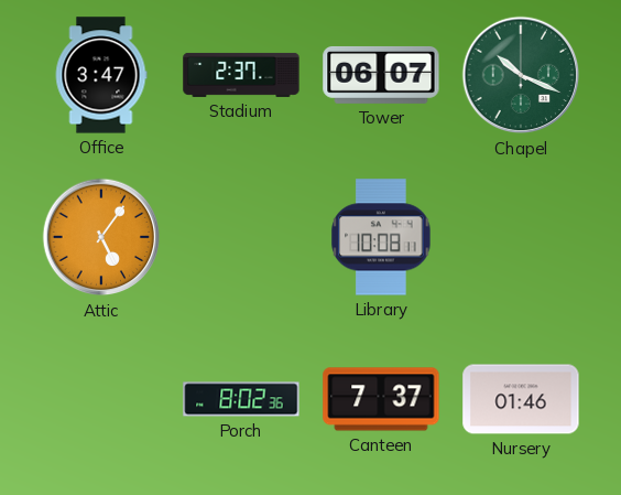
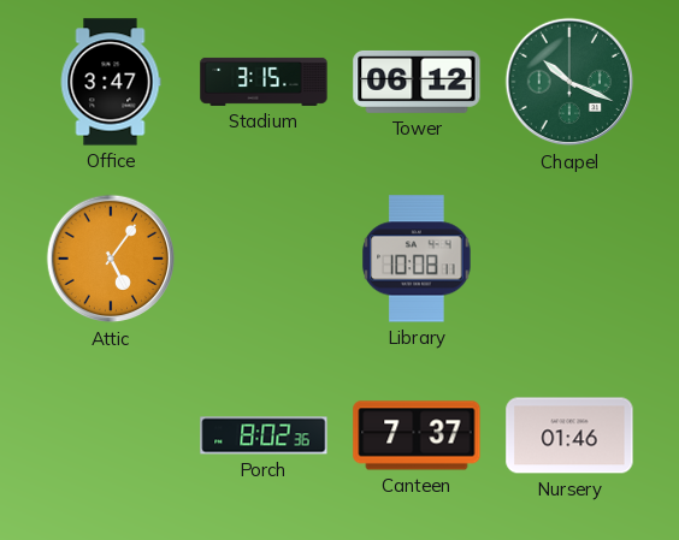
Stadium: 2:37 -> 3:15 (264, 82)
Tower: 06:07 -> 06:12 (417, 82)
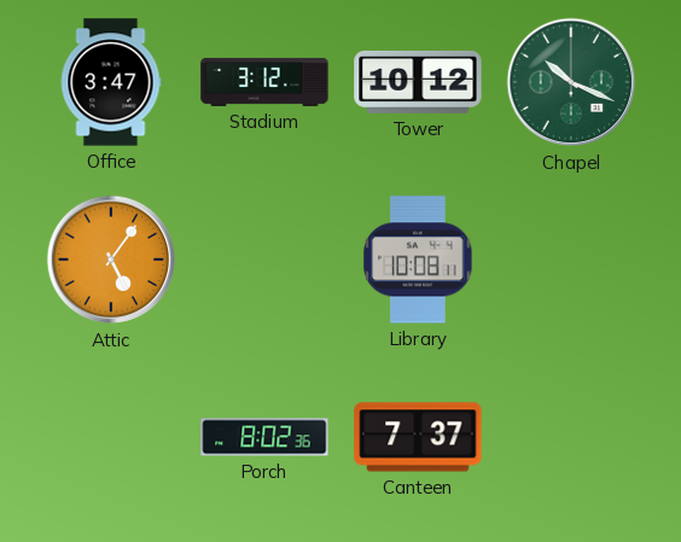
Stadium: 3:15 -> 3:12 (264, 82)
Tower: 06:12 -> 10:12 (418, 82)
Nursery: 01:46 -> none (569, 435)
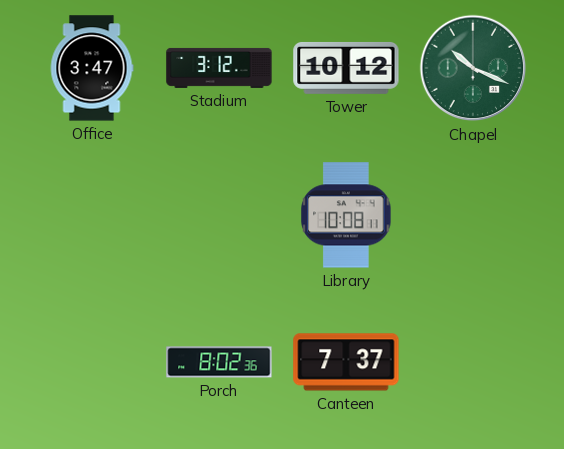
Attic: 5:06 -> none (111, 260)
